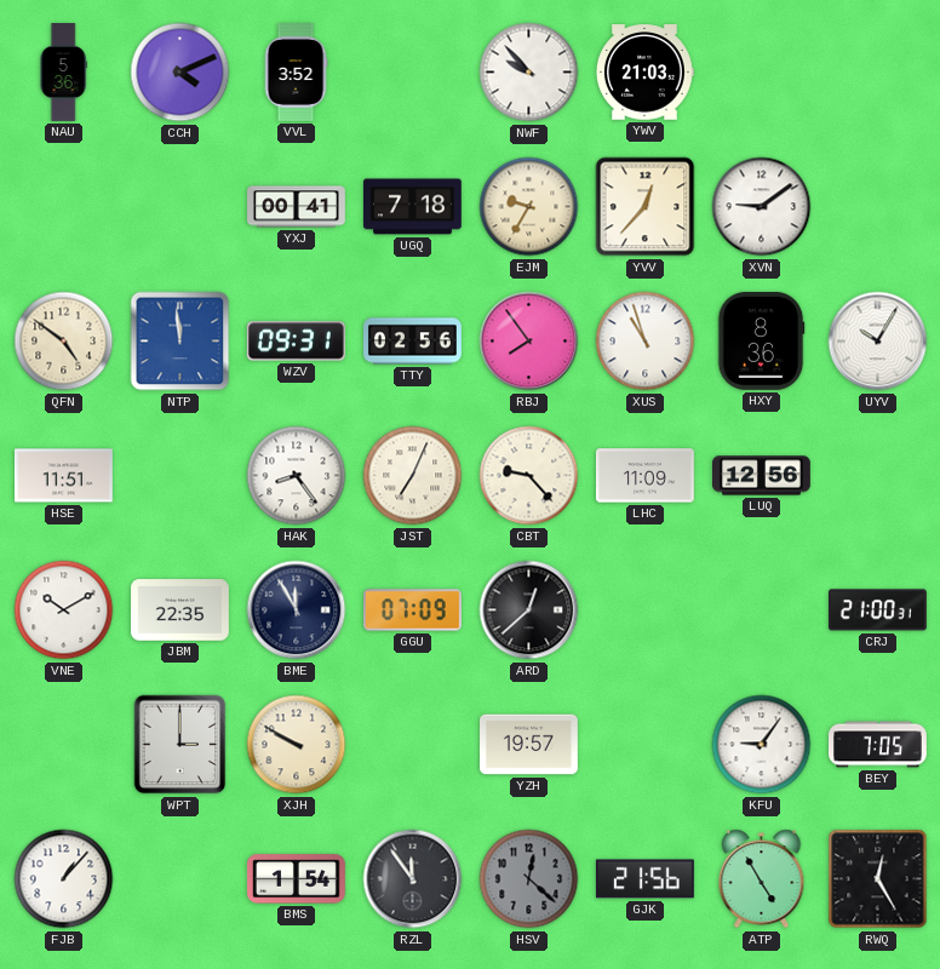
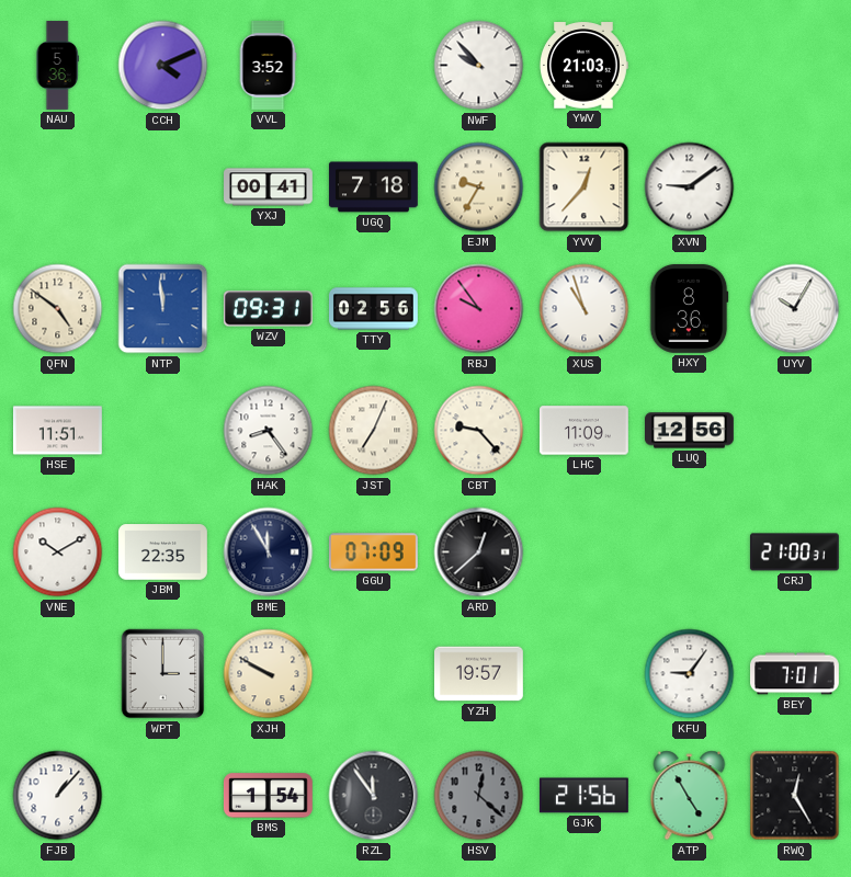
RBJ: 7:54 -> 9:54 (479, 309)
BEY: 7:05 -> 7:01 (795, 674)
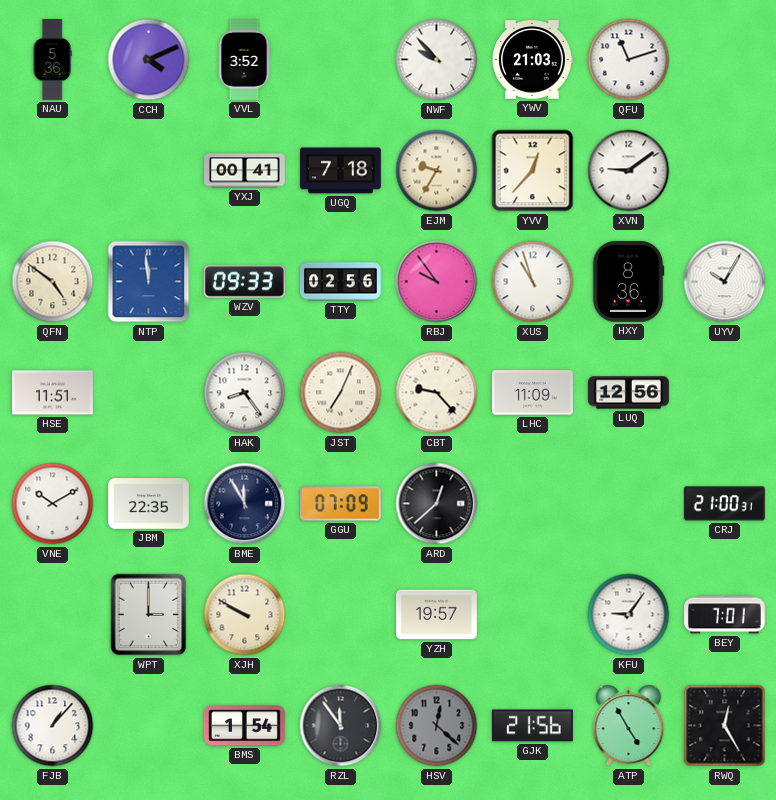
QFU: none -> 11:12 (629, 60)
WZV: 09:31 -> 09:33 (244, 282)
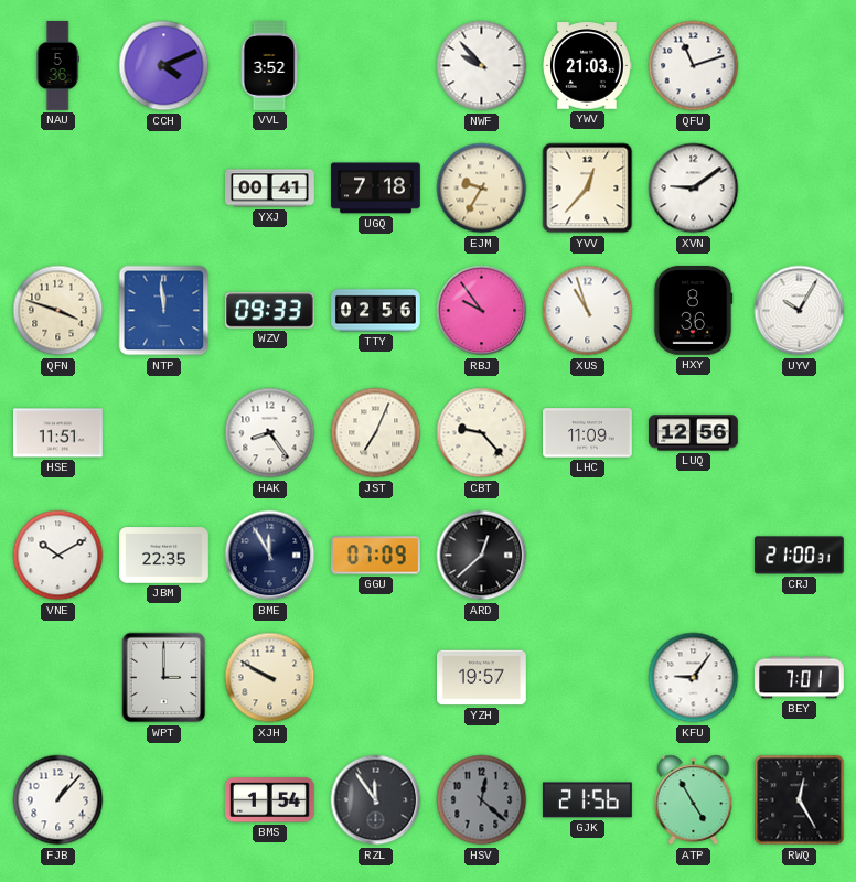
QFN: 4:51 -> 3:48 (58, 311)
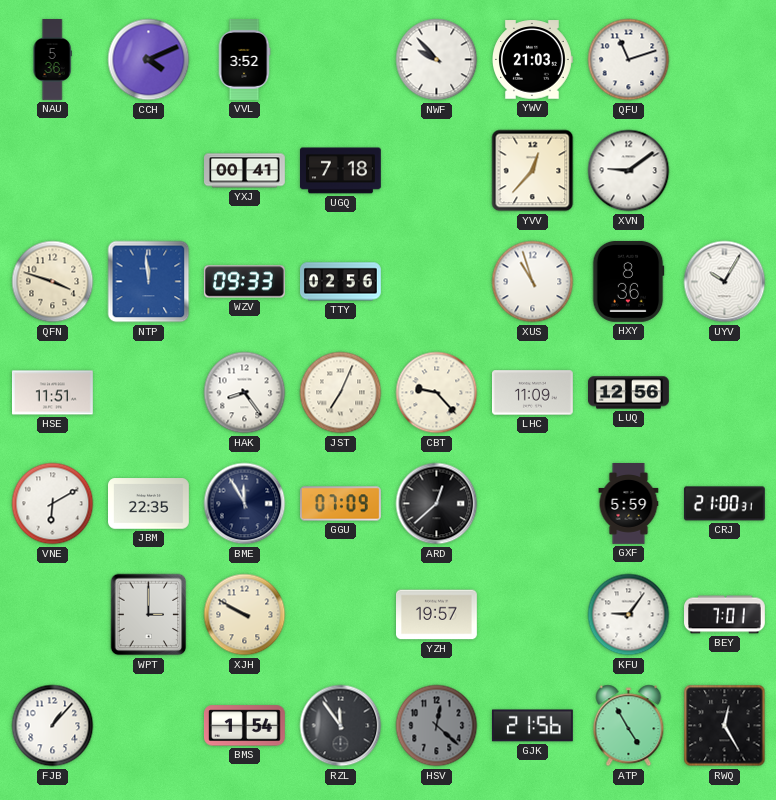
EJM: 9:35 -> none (482, 189)
RBJ: 9:54 -> none (482, 311)
VNE: 10:10 -> 6:10 (53, 504)
GXF: none -> 5:59 (629, 504)
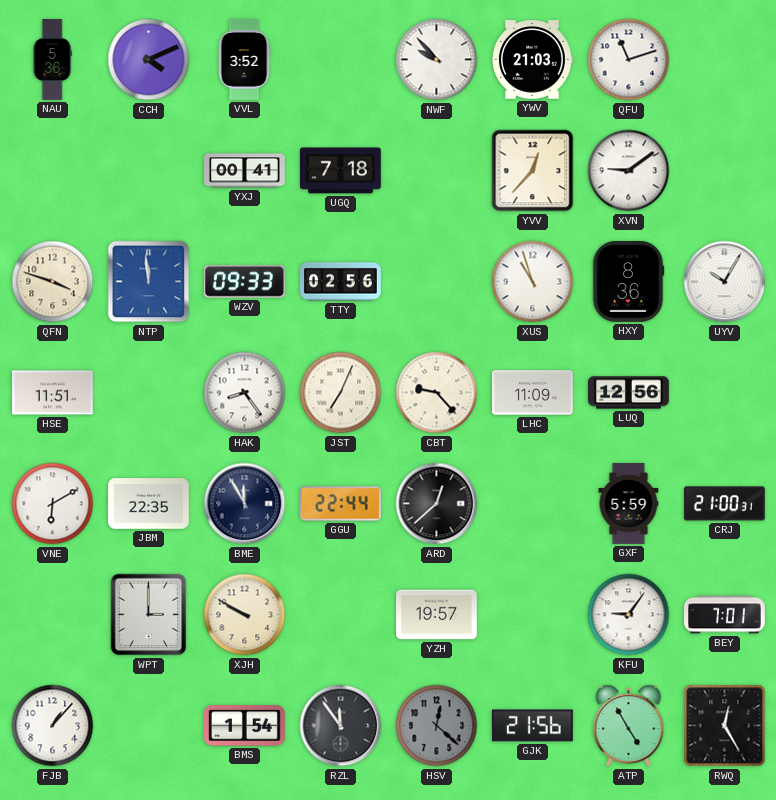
GGU: 07:09 -> 22:44 (341, 504)
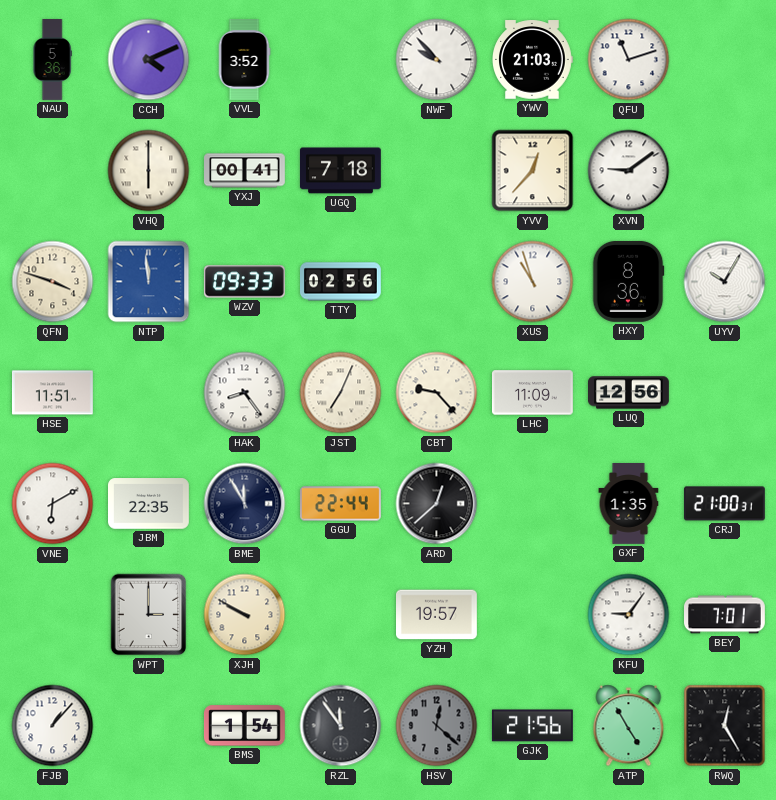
VHQ: none -> 6:00 (149, 171)
GXF: 5:59 -> 1:35 (629, 504)
